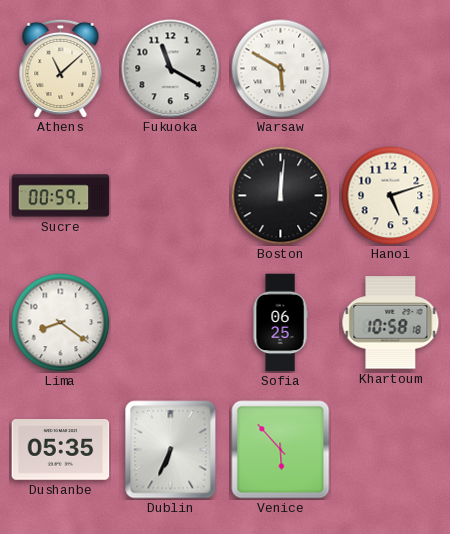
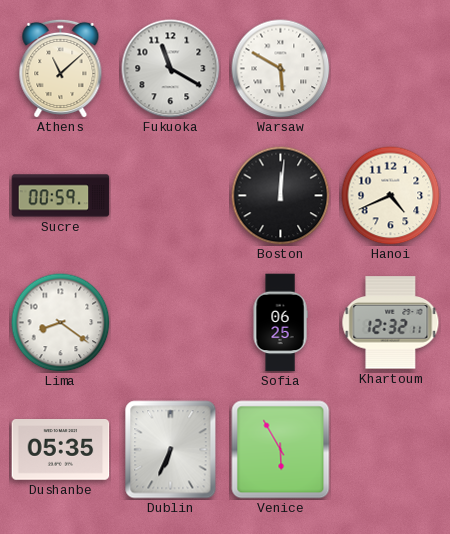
Hanoi: 5:12 -> 4:41 (391, 196)
Khartoum: 10:58 -> 12:32 (391, 323)
Venice: 5:53 -> 5:55 (281, 450)
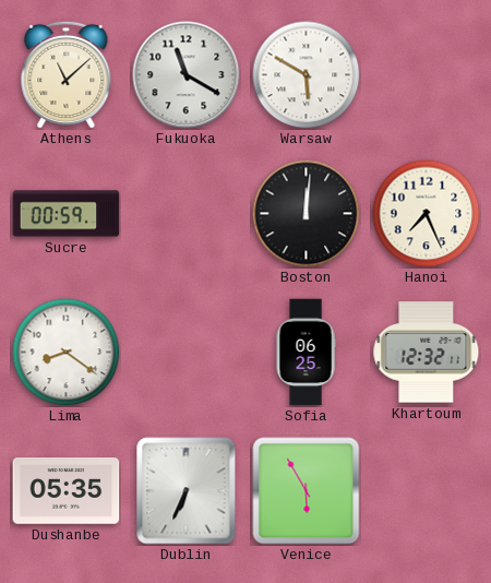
Hanoi: 4:41 -> 7:26 (427, 214)
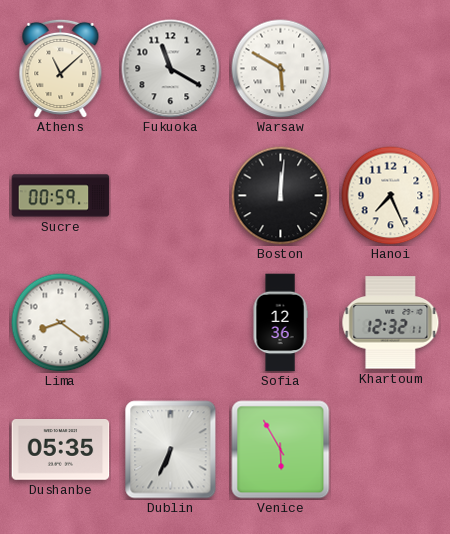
Sofia: 06:25 -> 12:36 (280, 323)
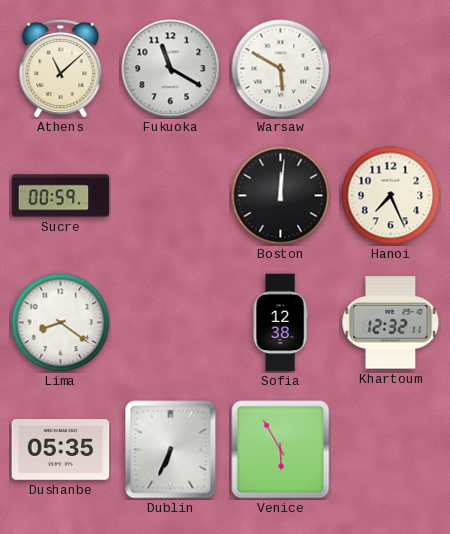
Sofia: 12:36 -> 12:38 (280, 323)
